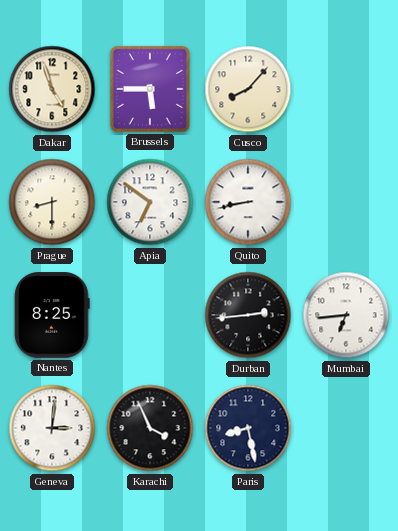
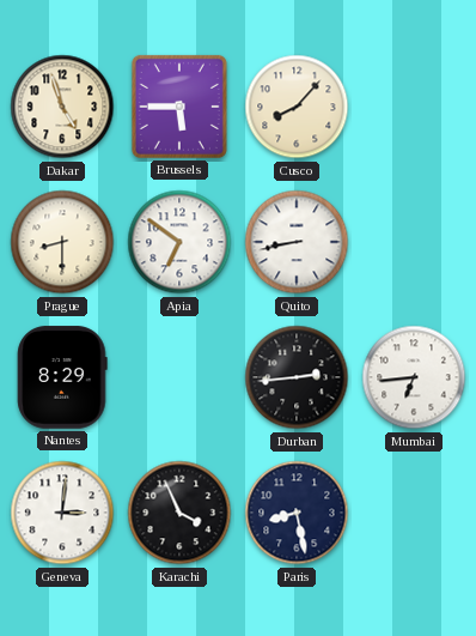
Nantes: 8:25 -> 8:29 (62, 377)
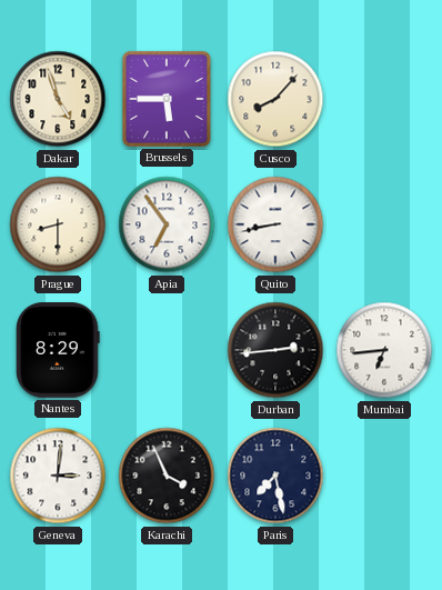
Apia: 6:51 -> 6:54 (167, 224)
Paris: 8:28 -> 7:28 (275, 476)
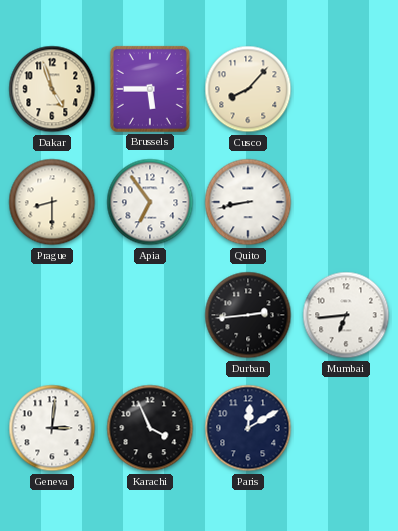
Nantes: 8:29 -> none (58, 350)
Paris: 7:28 -> 12:10 (248, 428)
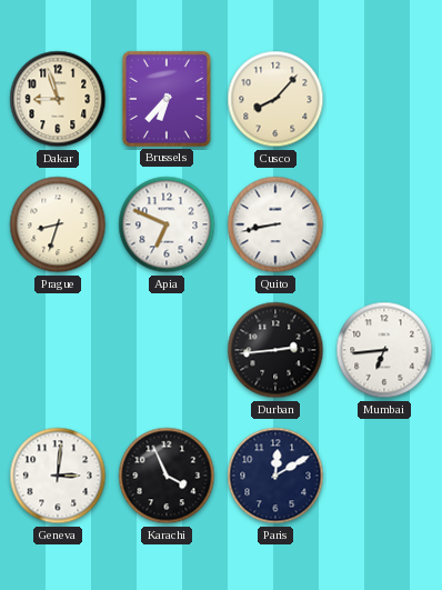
Dakar: 4:57 -> 8:57 (58, 99)
Brussels: 5:45 -> 6:37 (167, 99)
Prague: 8:30 -> 8:33 (58, 224)
Apia: 6:54 -> 6:49 (167, 224)
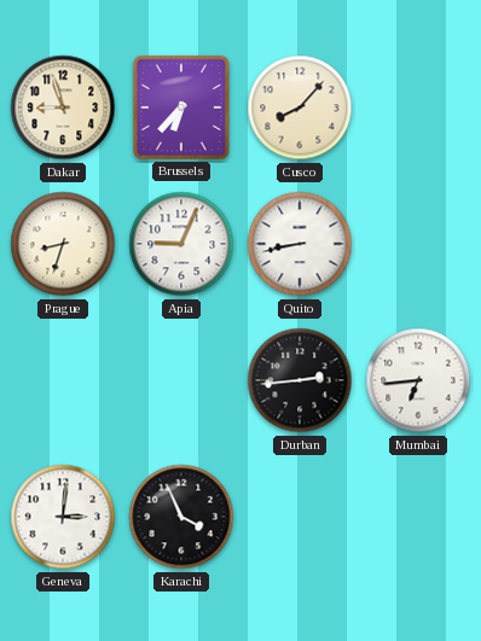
Apia: 6:49 -> 9:04 (181, 244)
Paris: 12:10 -> none (275, 476)
